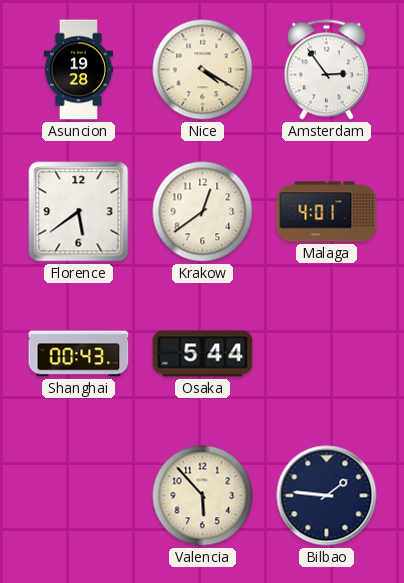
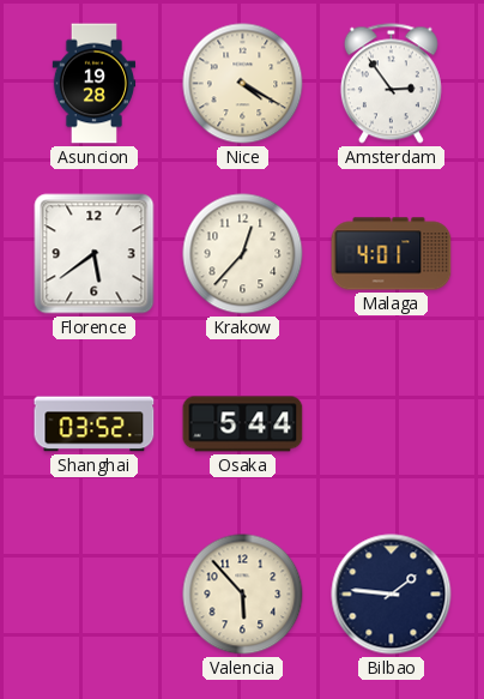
Krakow: 12:39 -> 12:37 (243, 254)
Shanghai: 00:43 -> 03:52 (95, 424)
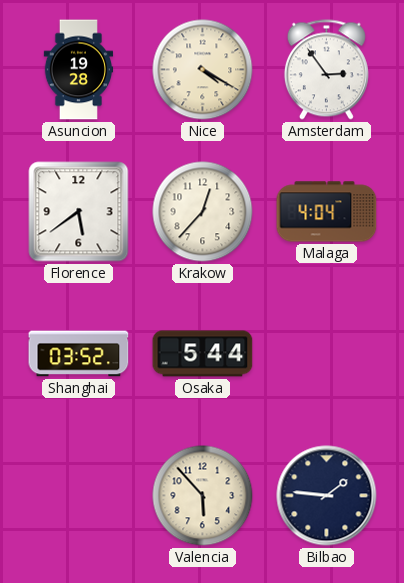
Malaga: 4:01 -> 4:04 (327, 212)
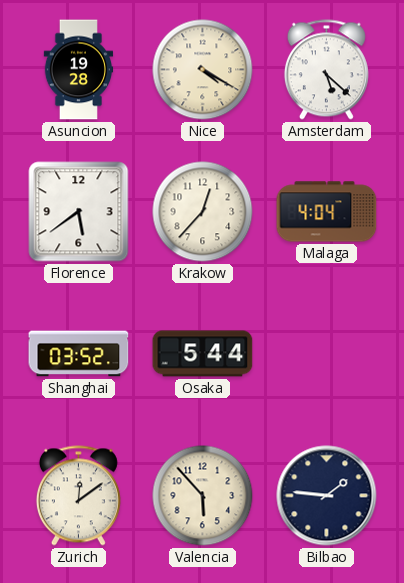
Amsterdam: 2:54 -> 5:22 (326, 70)
Zurich: none -> 12:09 (78, 496)
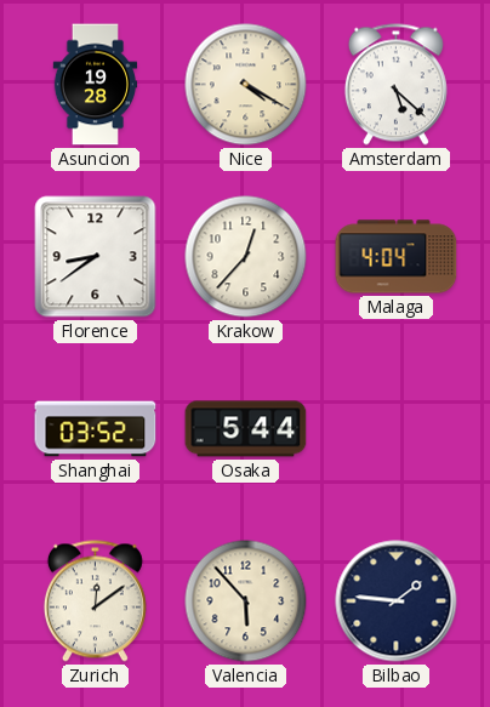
Florence: 5:39 -> 8:39 (96, 257)
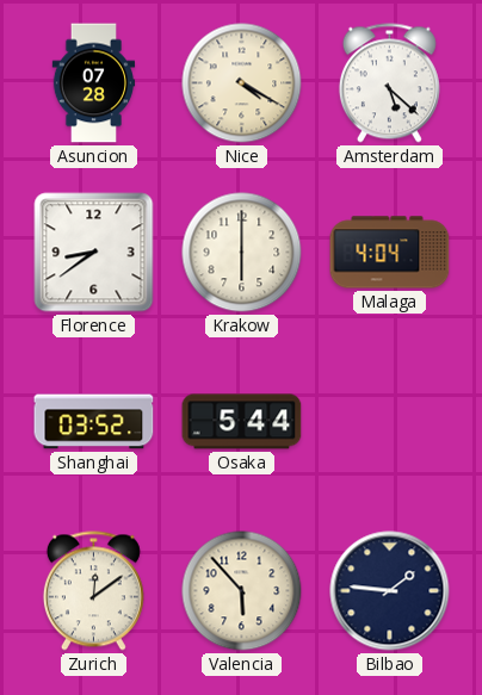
Asuncion: 19:28 -> 07:28 (94, 83)
Krakow: 12:37 -> 6:00 (242, 253)
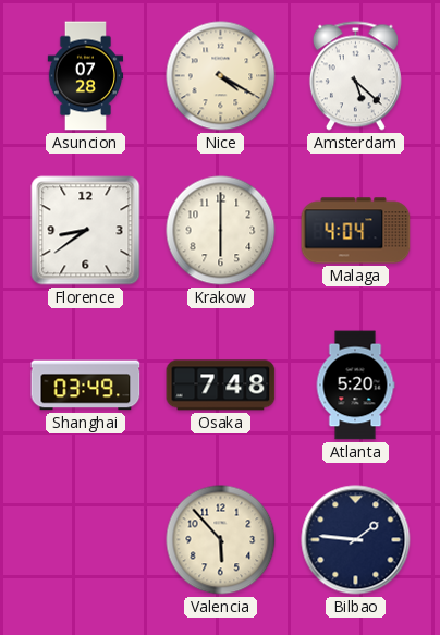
Shanghai: 03:52 -> 03:49 (86, 386)
Osaka: 5:44 -> 7:48 (221, 386)
Atlanta: none -> 5:20 (355, 386)
Zurich: 12:09 -> none (93, 591)
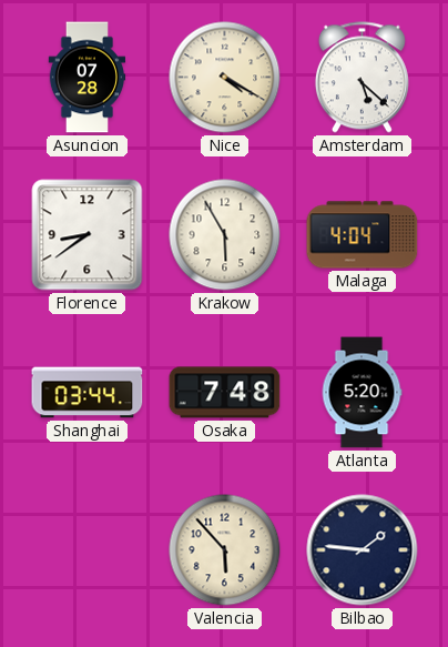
Krakow: 6:00 -> 5:55 (225, 235)
Shanghai: 03:49 -> 03:44 (88, 393)
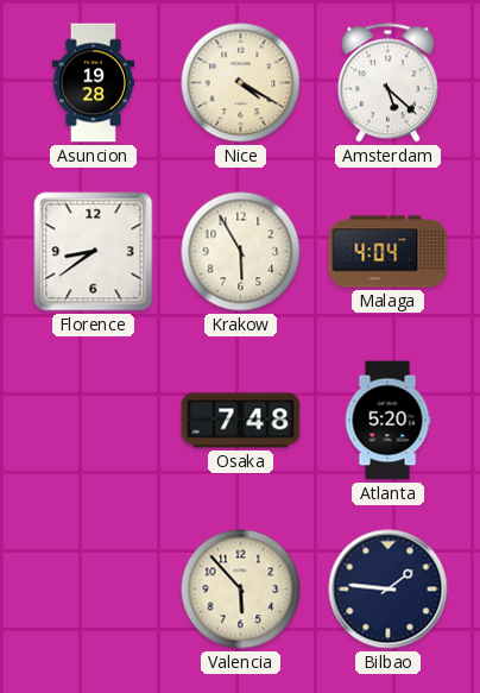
Asuncion: 07:28 -> 19:28 (94, 83)
Shanghai: 03:44 -> none (88, 393)
